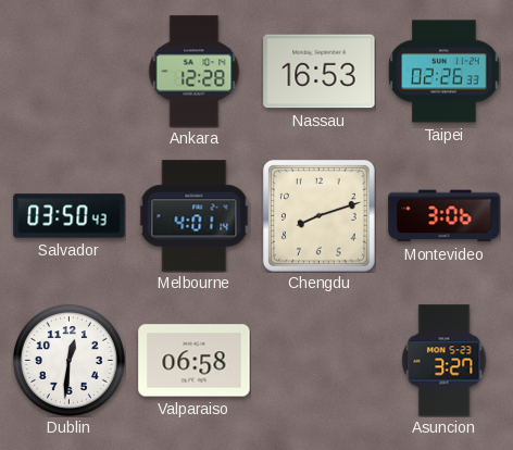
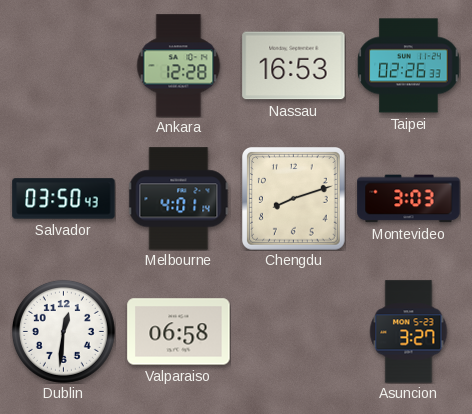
Montevideo: 3:06 -> 3:03 (409, 199)
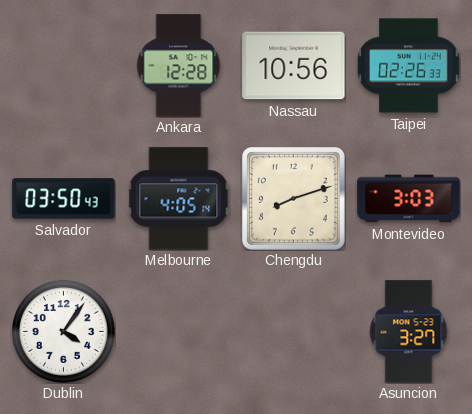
Nassau: 16:53 -> 10:56 (294, 66)
Melbourne: 4:01 -> 4:05 (179, 199)
Dublin: 12:31 -> 4:06 (63, 331)
Valparaiso: 06:58 -> none (179, 332)
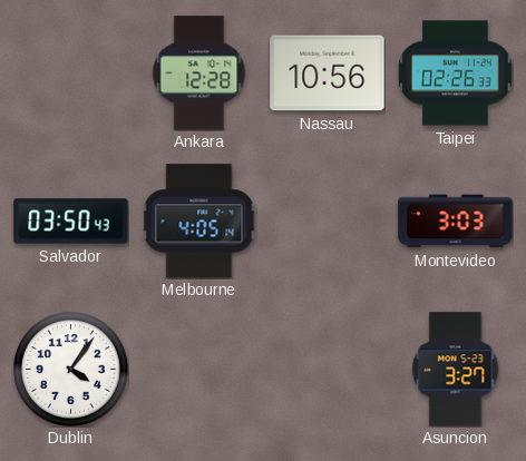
Chengdu: 8:12 -> none (294, 199)
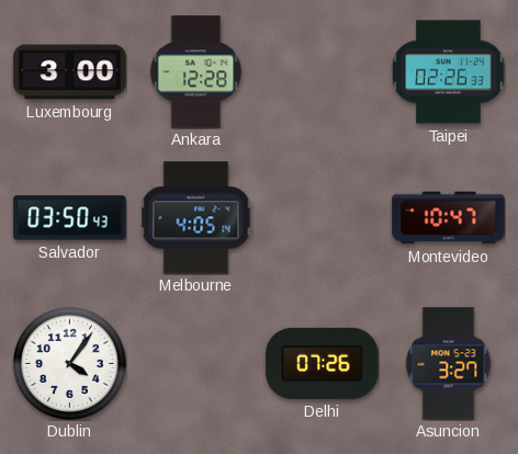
Luxembourg: none -> 3:00 (70, 72)
Nassau: 10:56 -> none (328, 73)
Montevideo: 3:03 -> 10:47 (449, 218)
Delhi: none -> 07:26 (323, 363)
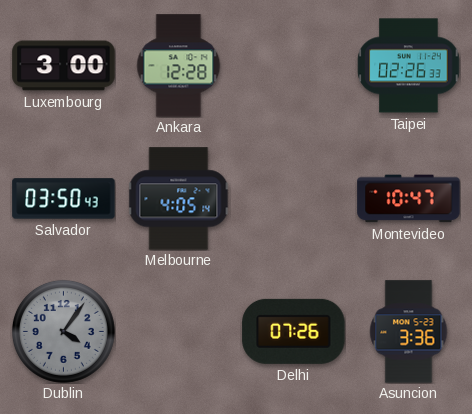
Dublin dial: white -> grey (63, 331)
Asuncion: 3:27 -> 3:36 (409, 332)
